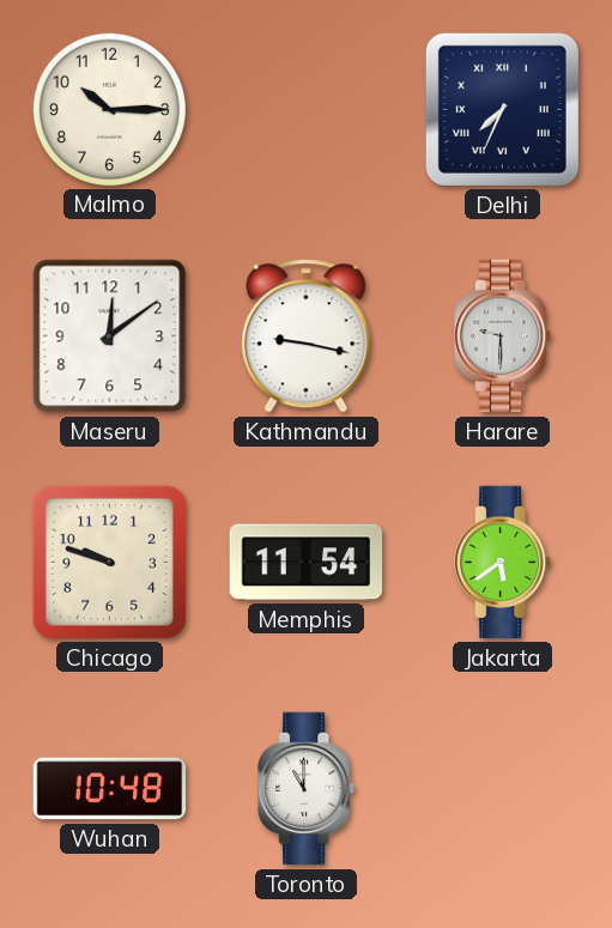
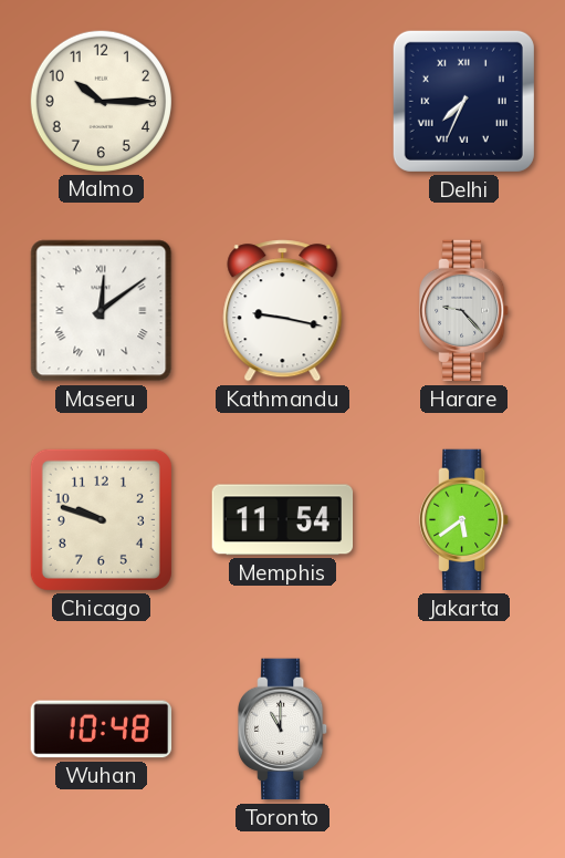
Maseru numerals: Arabic -> Roman (102, 311)
Harare: 9:30 -> 9:23 (464, 311)
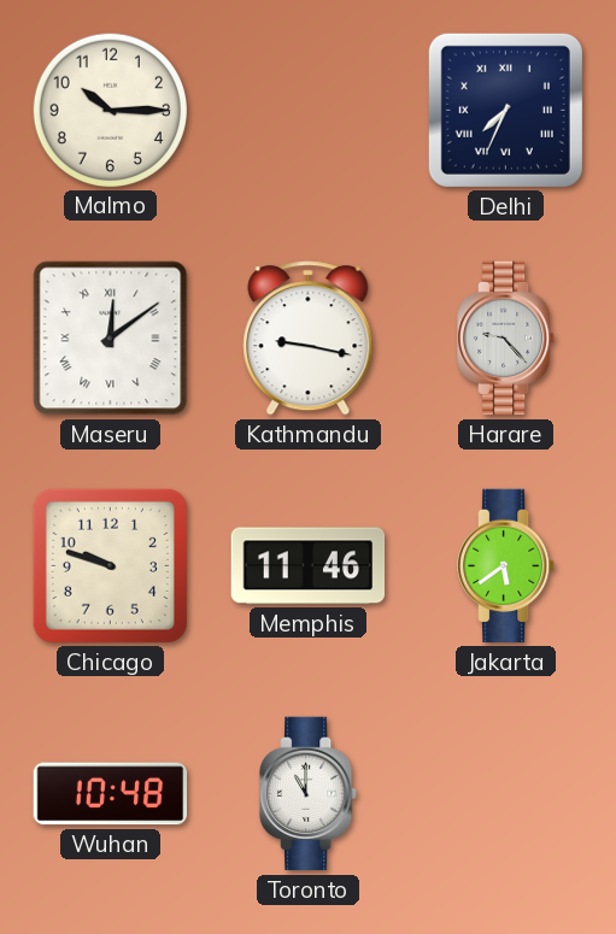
Memphis: 11:54 -> 11:46 (309, 566)
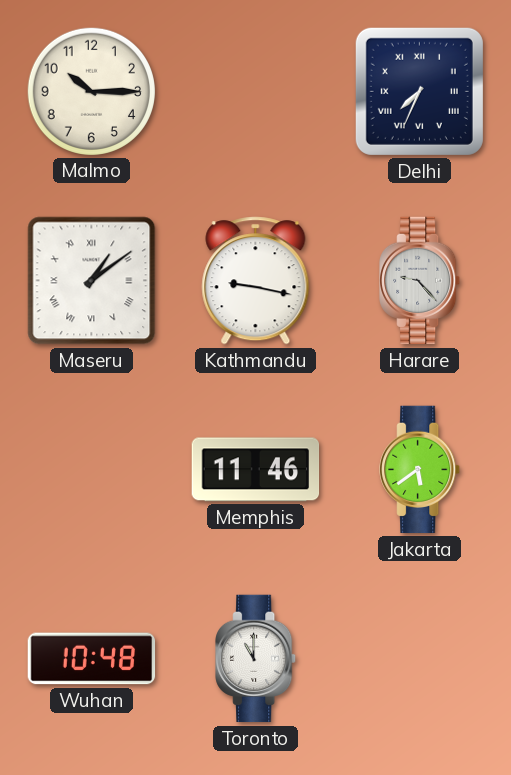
Maseru: 12:09 -> 1:09 (92, 281)
Chicago: 9:48 -> none (110, 565)
